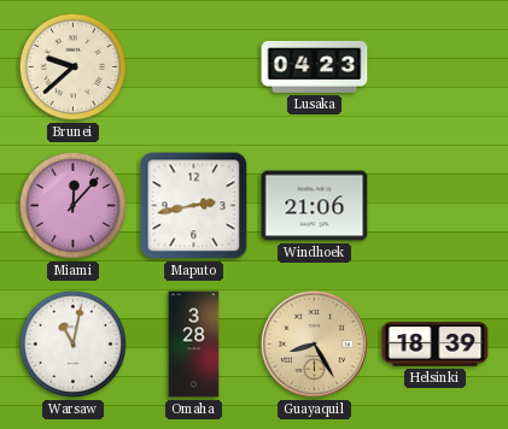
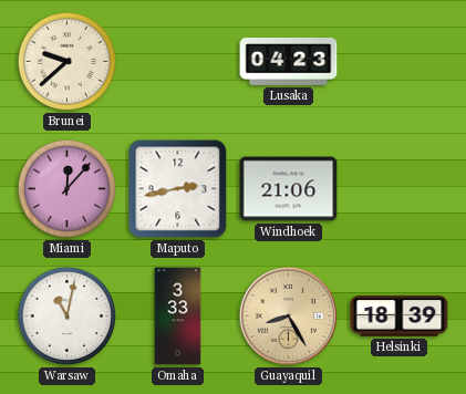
Omaha: 3:28 -> 3:33 (178, 317)
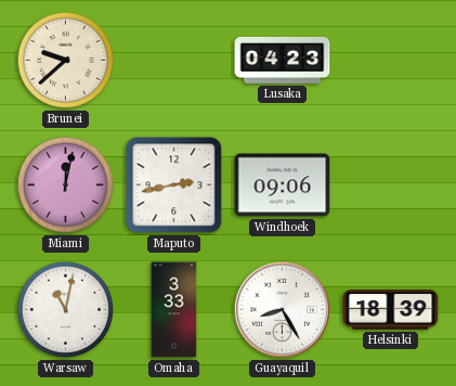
Miami: 12:07 -> 12:02 (65, 184)
Windhoek: 21:06 -> 09:06 (283, 185)
Guayaquil dial: champagne -> white (282, 309)
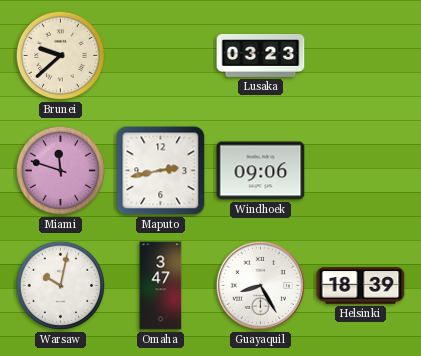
Lusaka: 04:23 -> 03:23 (261, 56)
Miami: 12:02 -> 11:48 (60, 170)
Warsaw: 11:02 -> 10:02 (60, 285)
Omaha: 3:33 -> 3:47 (161, 286)
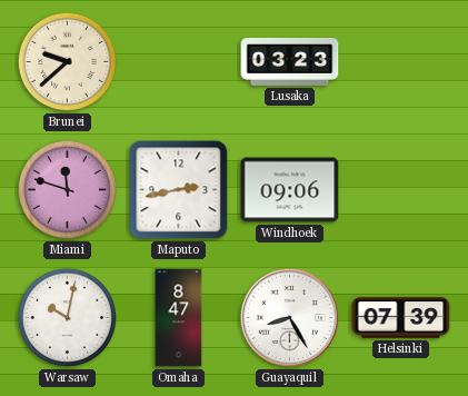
Omaha: 3:47 -> 8:47 (179, 318)
Helsinki: 18:39 -> 07:39 (401, 318)
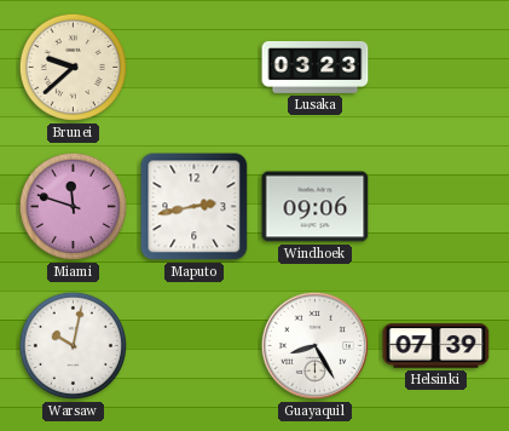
Omaha: 8:47 -> none (179, 318)
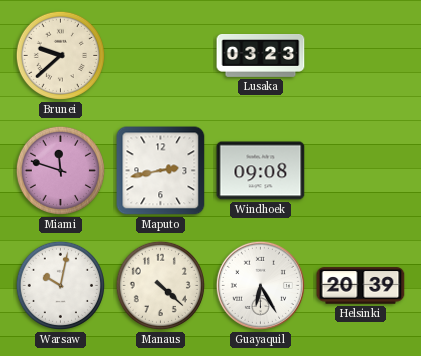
Windhoek: 09:06 -> 09:08 (261, 171)
Manaus: none -> 4:22 (160, 285)
Guayaquil: 8:25 -> 6:25 (260, 285)
Helsinki: 07:39 -> 20:39 (361, 286)
